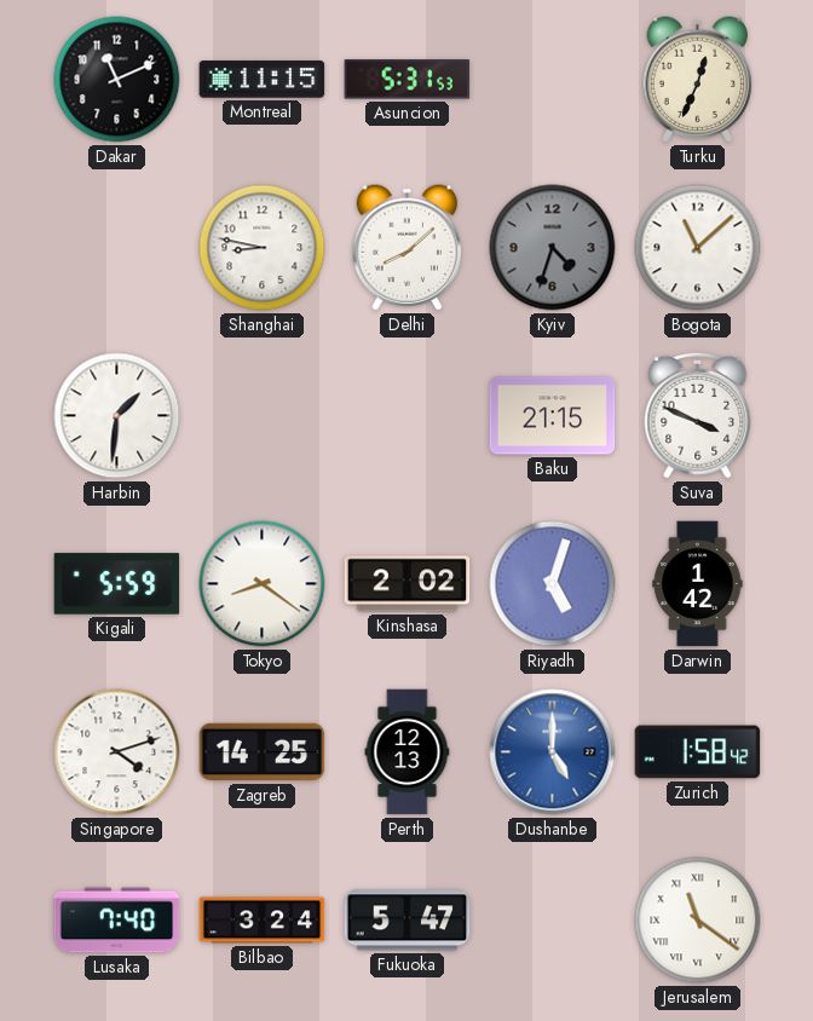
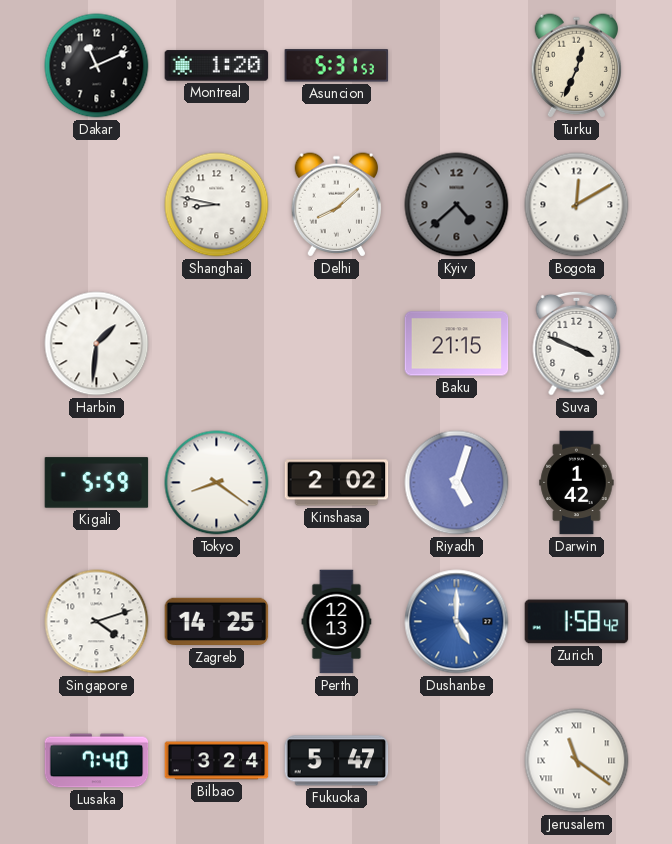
Montreal: 11:15 -> 1:20 (217, 66)
Kyiv: 4:33 -> 4:38 (457, 205)
Bogota: 11:08 -> 12:10 (577, 205)
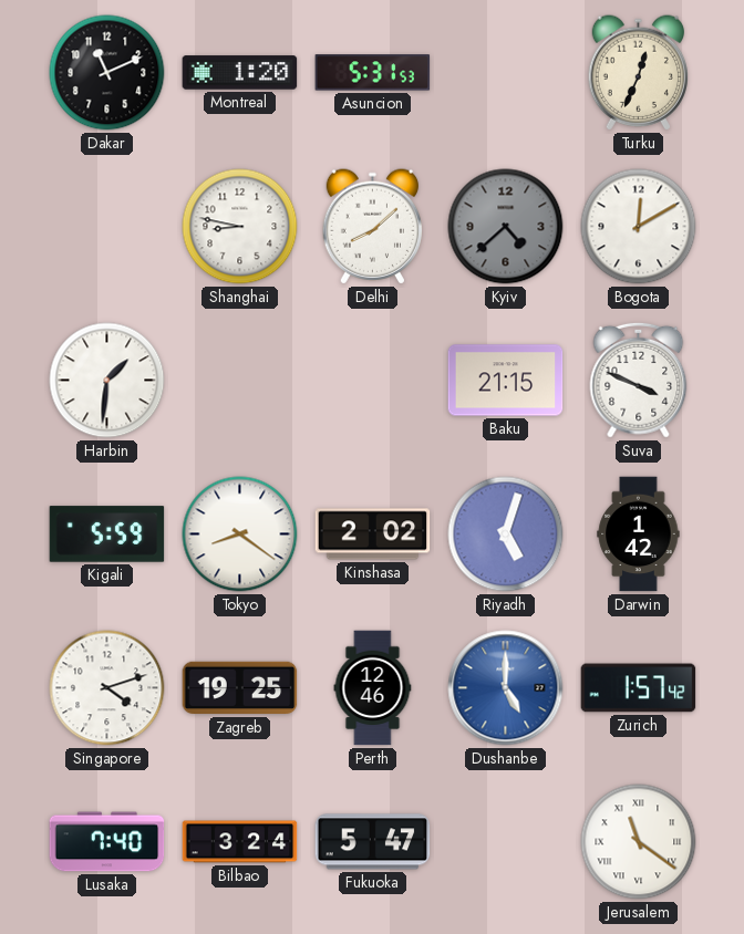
Zagreb: 14:25 -> 19:25 (240, 688)
Perth: 12:13 -> 12:46 (373, 688)
Zurich: 1:58 -> 1:57 (639, 688)
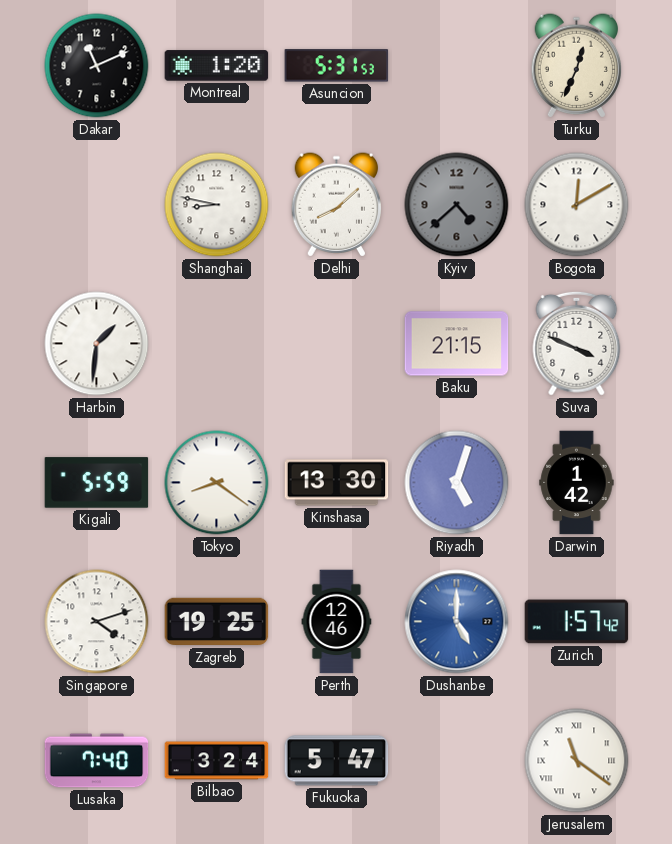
Kinshasa: 2:02 -> 13:30 (337, 483)
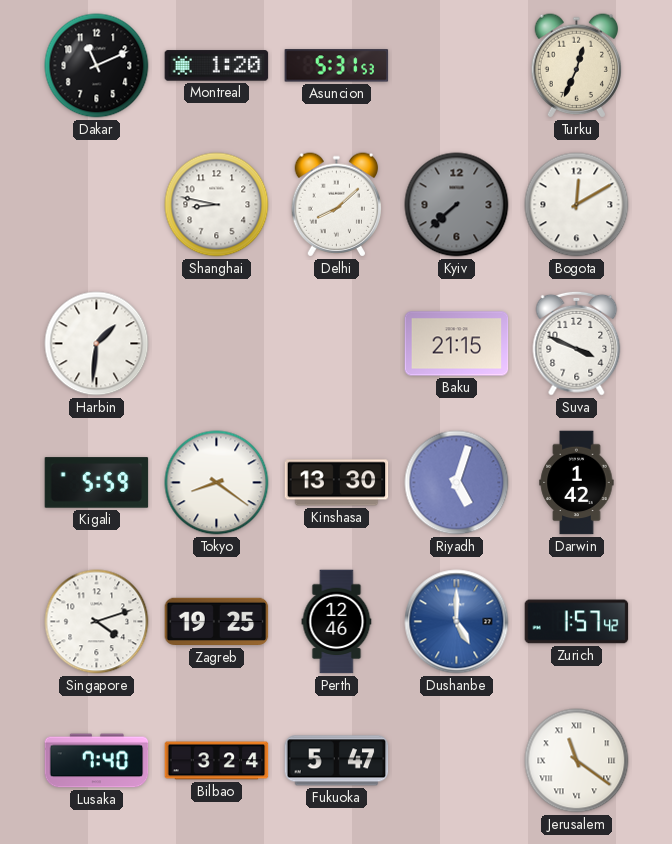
Kyiv: 4:38 -> 7:38 (457, 205)
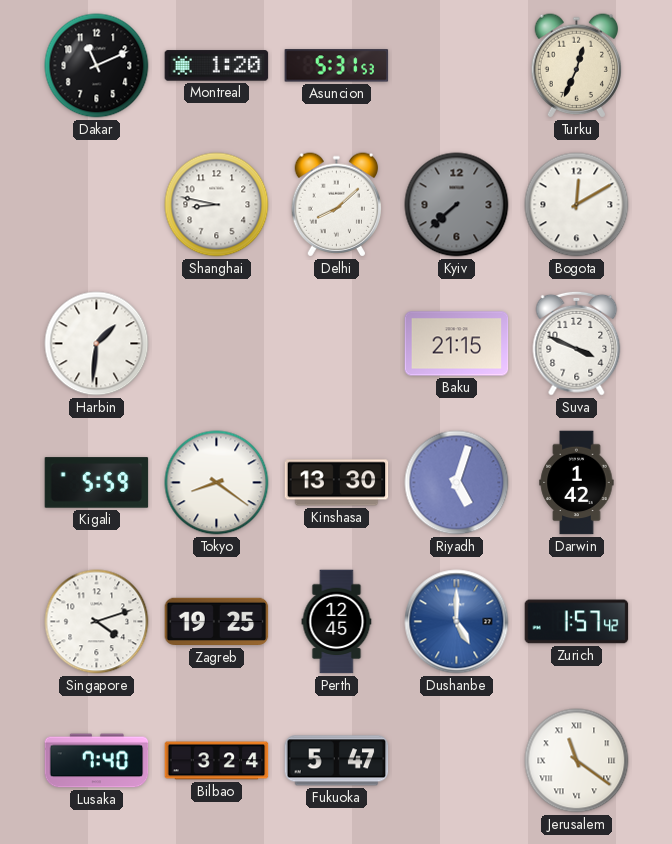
Perth: 12:46 -> 12:45 (337, 622)
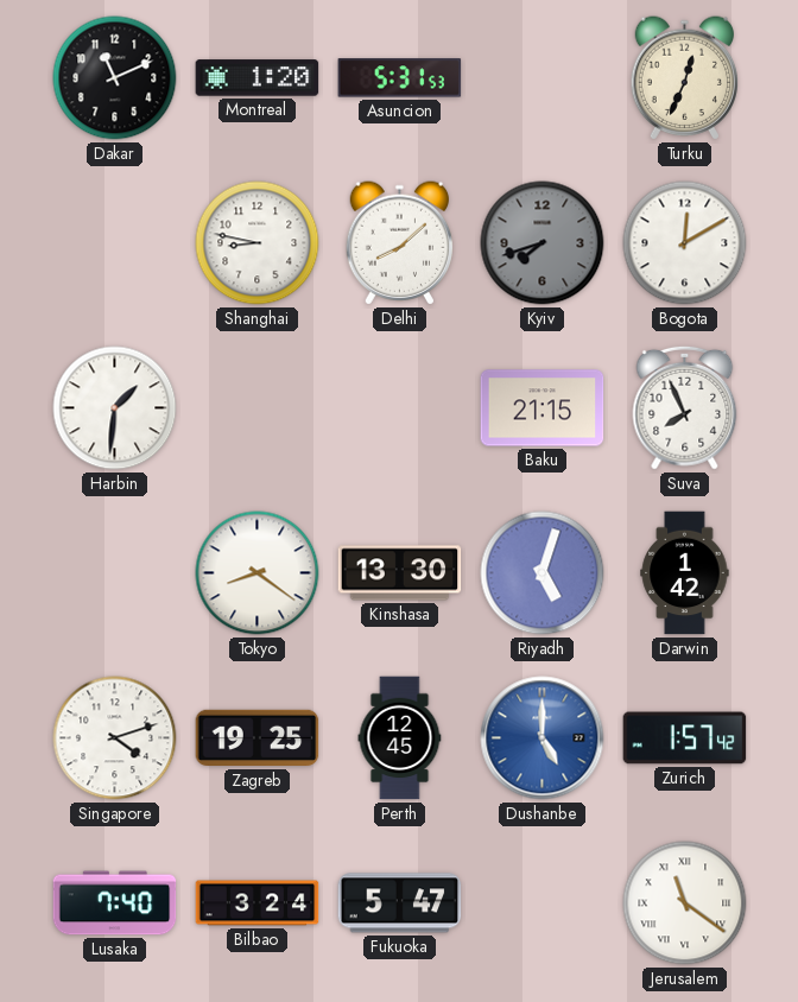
Kyiv: 7:38 -> 7:42 (543, 243)
Suva: 3:49 -> 7:56 (685, 407)
Kigali: 5:59 -> none (97, 483)
